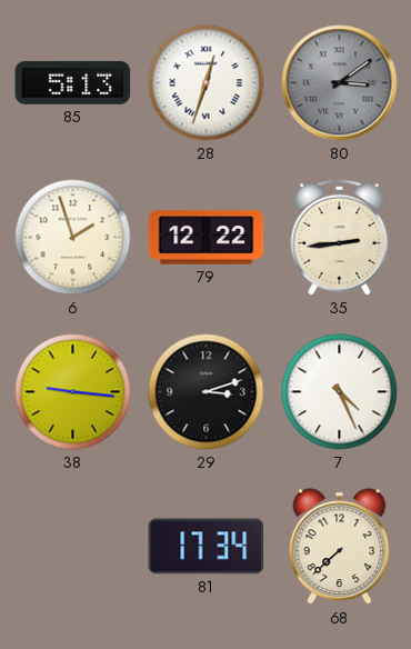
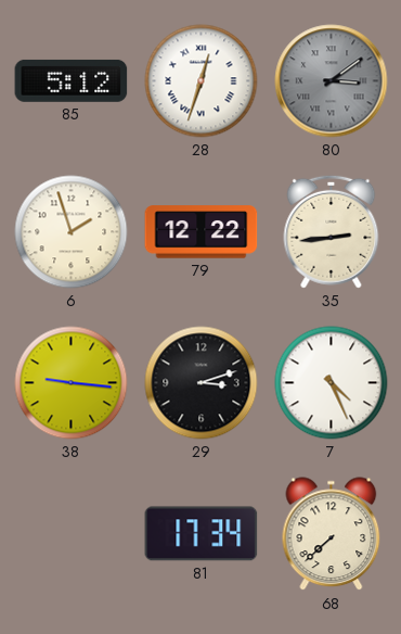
85: 5:13 -> 5:12 (72, 80)
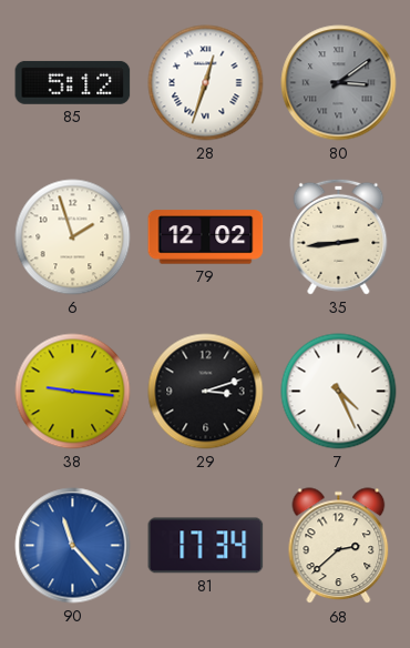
79: 12:22 -> 12:02 (206, 237)
90: none -> 11:23 (73, 546)
68: 7:38 -> 2:38 (339, 546)
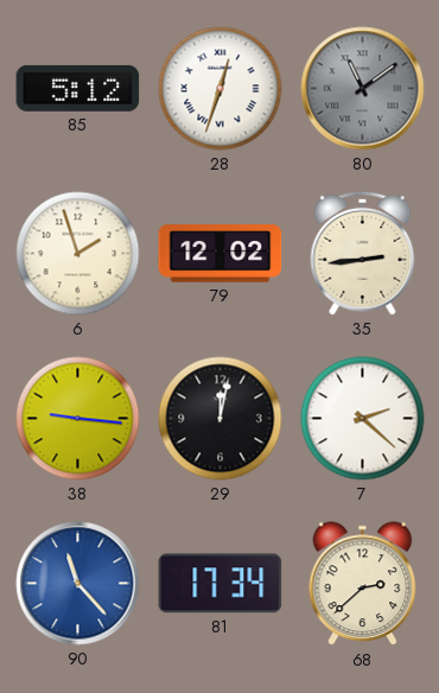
80: 3:09 -> 11:09 (363, 89)
29: 3:12 -> 12:02 (221, 419)
7: 4:26 -> 2:22 (363, 419)
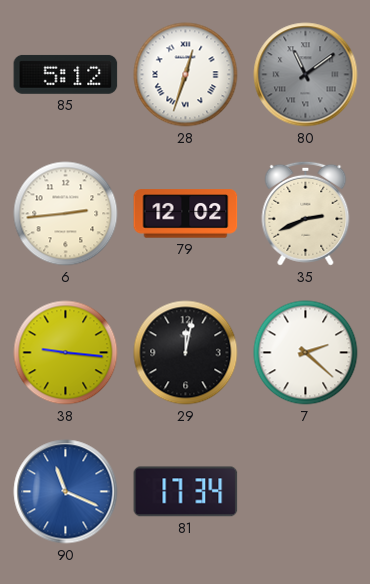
6: 1:57 -> 2:44 (66, 214)
35: 2:44 -> 2:41 (306, 213)
90: 11:23 -> 11:19 (66, 492)
68: 2:38 -> none (363, 584)
